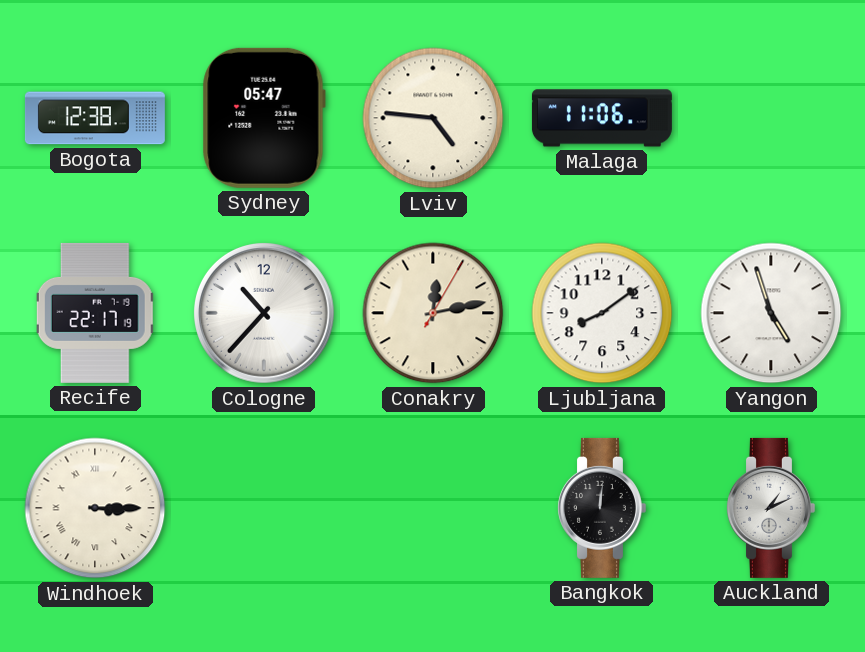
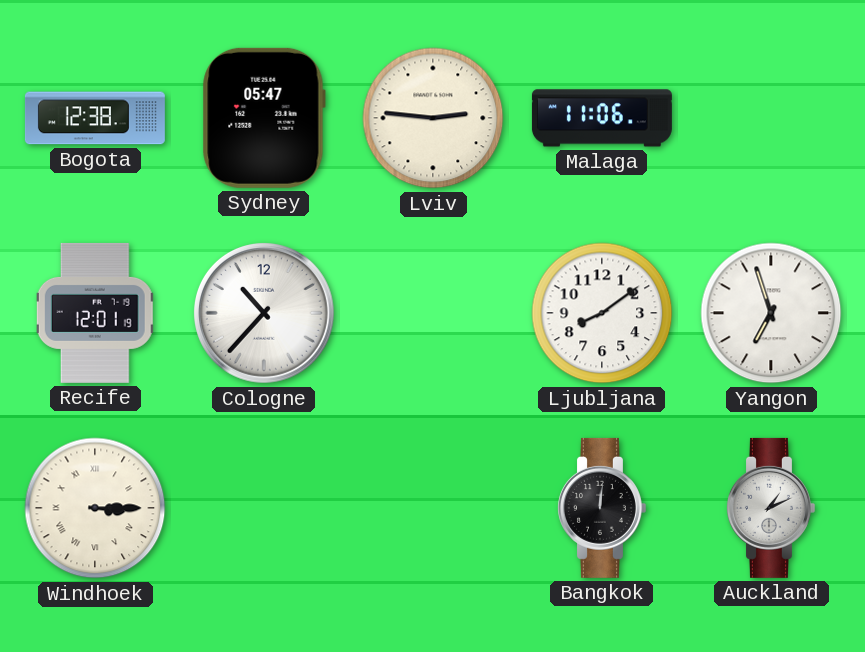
Lviv: 4:46 -> 2:46 (433, 118)
Recife: 22:17 -> 12:01 (95, 313)
Conakry: 12:13 -> none (433, 313)
Yangon: 4:57 -> 6:57 (771, 313)
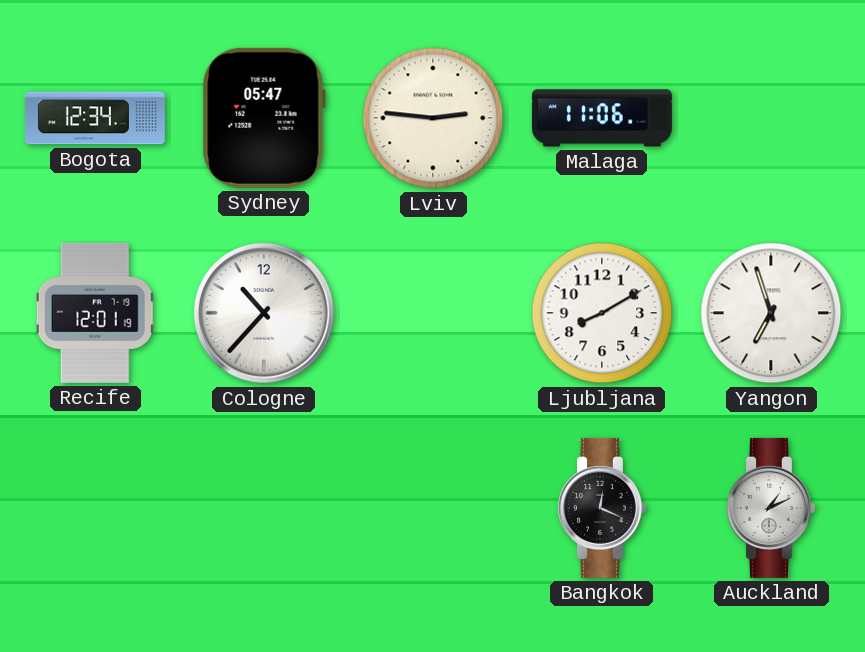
Bogota: 12:38 -> 12:34 (95, 118)
Ljubljana: 8:09 -> 8:10 (602, 313)
Windhoek: 3:15 -> none (95, 508)
Bangkok: 12:01 -> 12:19 (601, 508)
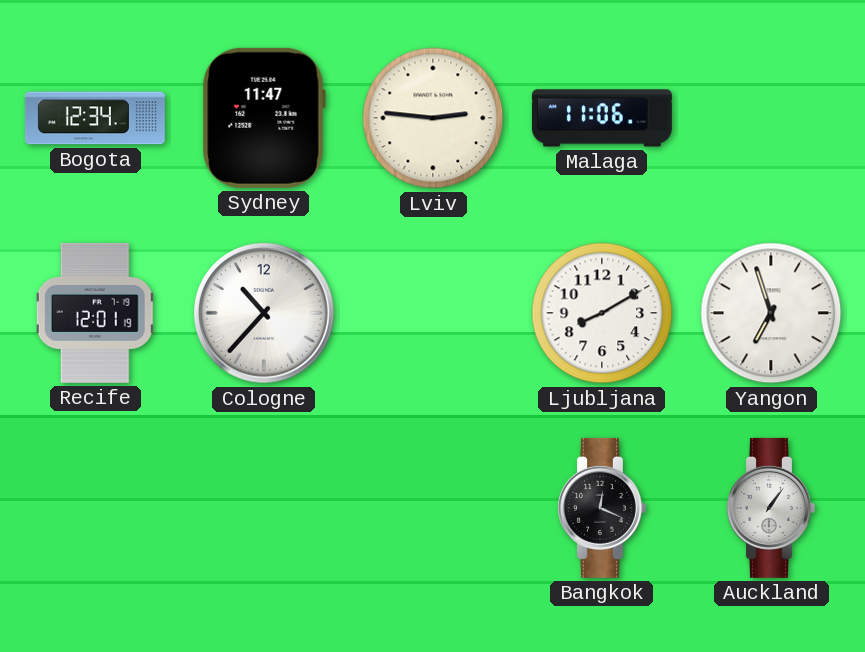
Sydney: 05:47 -> 11:47 (264, 118)
Auckland: 1:11 -> 1:06 (770, 508)
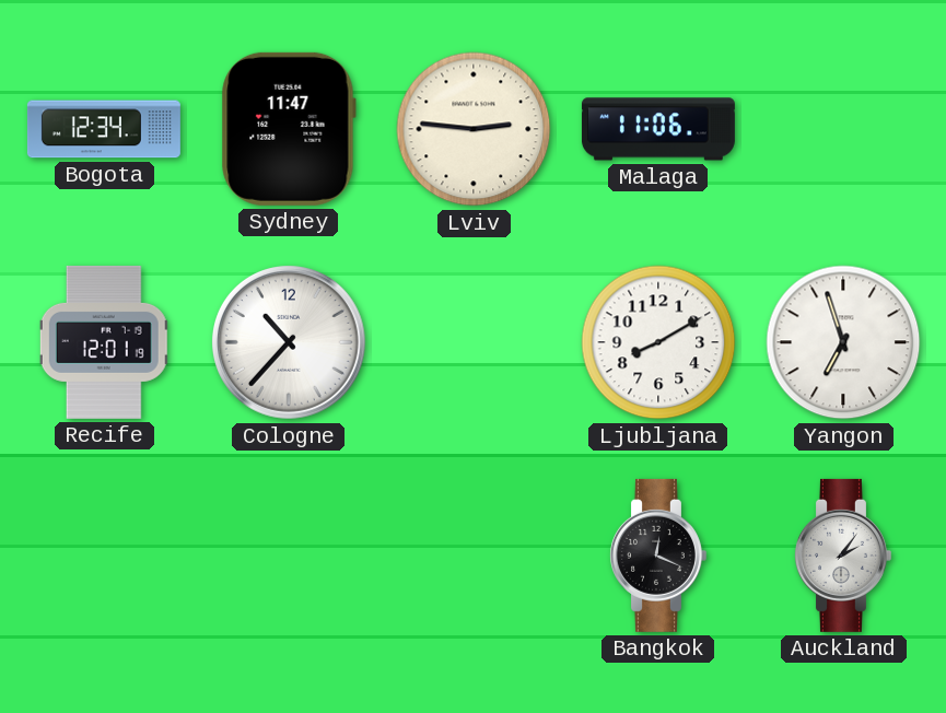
Auckland: 1:06 -> 2:06 (842, 556)
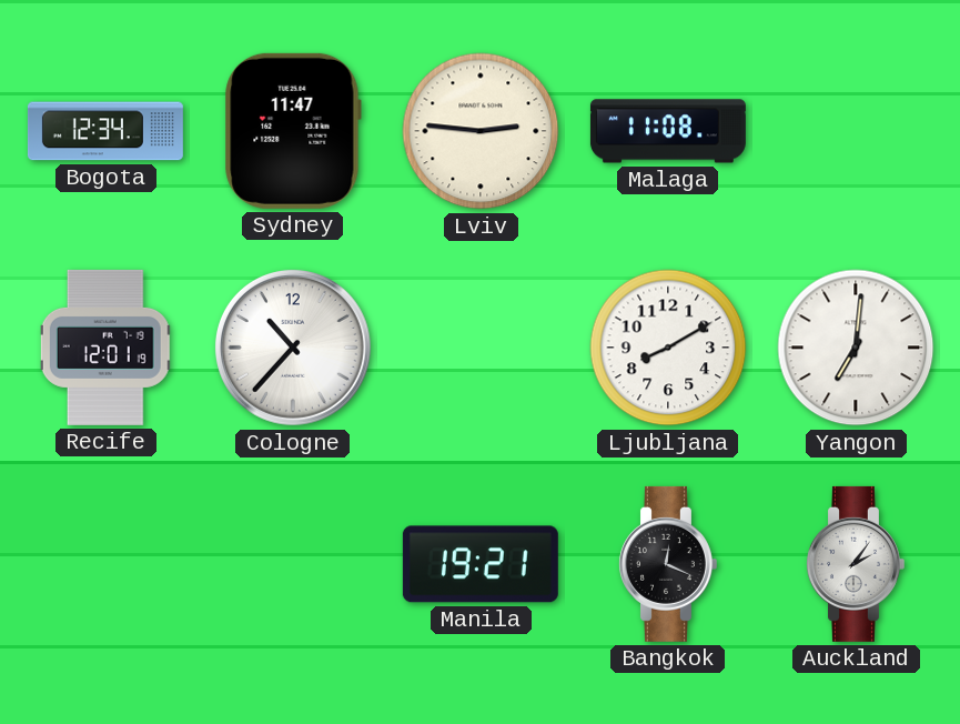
Malaga: 11:06 -> 11:08 (668, 131)
Yangon: 6:57 -> 7:01 (856, 348)
Manila: none -> 19:21 (481, 564)
